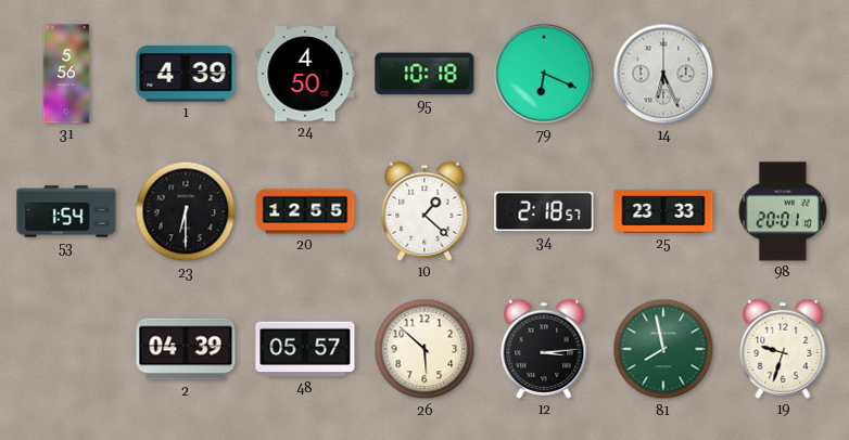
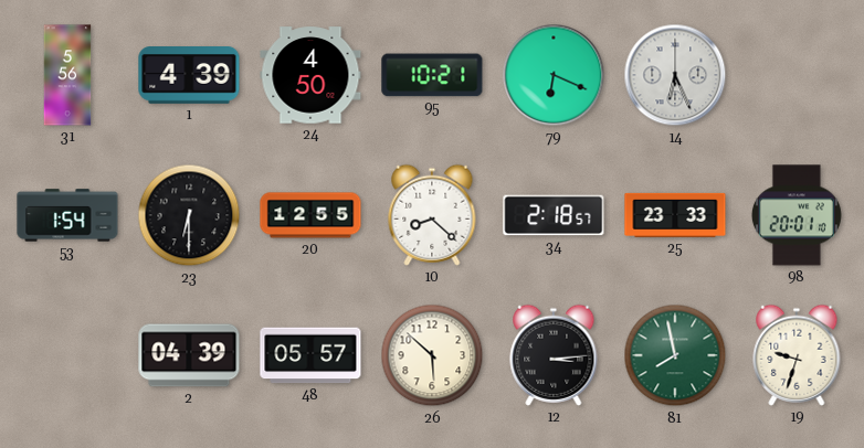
95: 10:18 -> 10:21 (432, 75)
10: 1:22 -> 8:22 (432, 215)
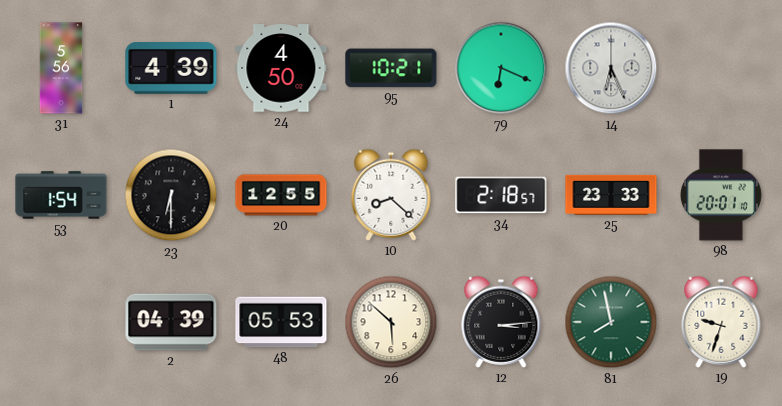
48: 05:57 -> 05:53 (281, 322)
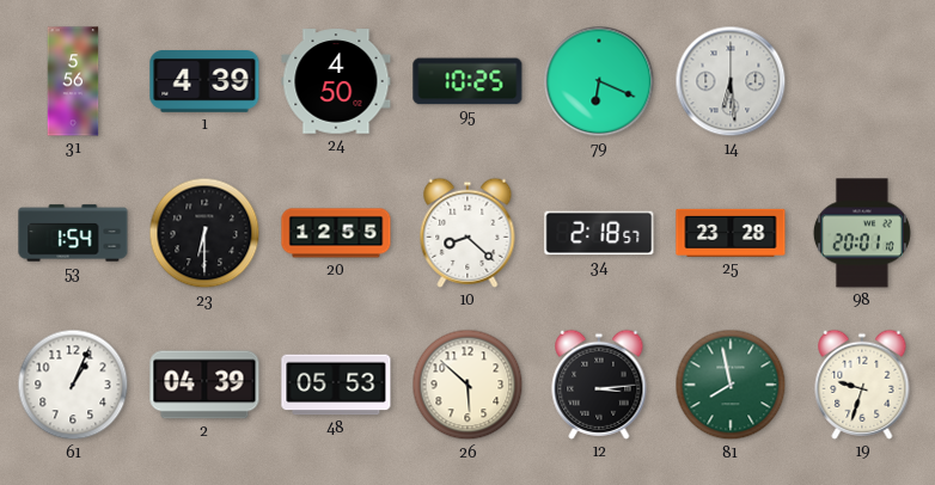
95: 10:21 -> 10:25 (467, 81)
14: 6:26 -> 6:29 (731, 81)
25: 23:33 -> 23:28 (731, 233)
61: none -> 1:04 (73, 385)
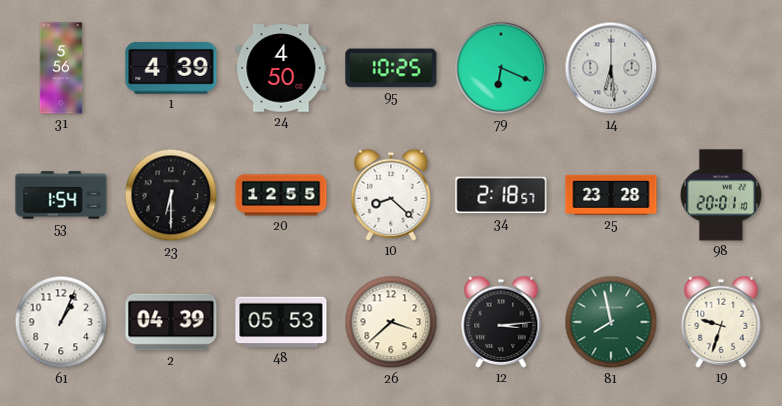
26: 5:52 -> 3:38 (391, 322)
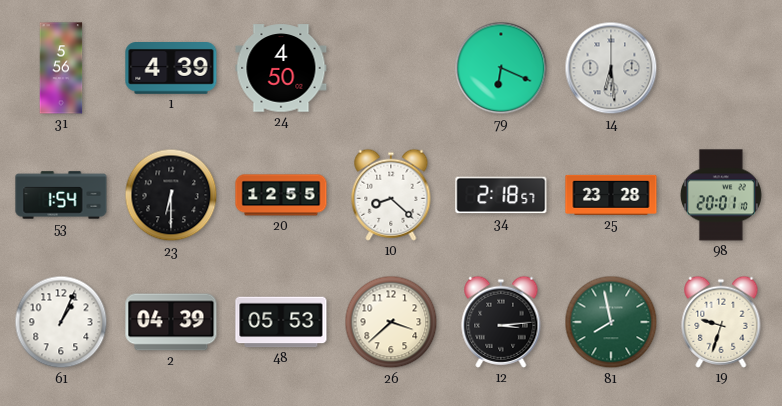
95: 10:25 -> none (391, 68)
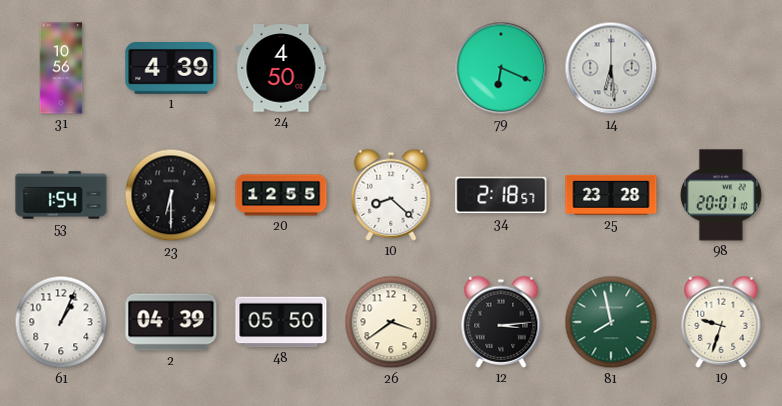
31: 5:56 -> 10:56 (61, 68)
48: 05:53 -> 05:50 (281, 322)
26: 3:38 -> 3:39 (391, 322)
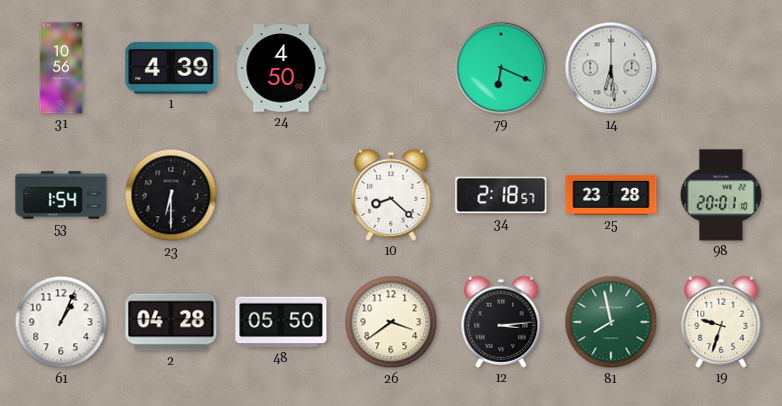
20: 12:55 -> none (281, 195)
2: 04:39 -> 04:28 (171, 322)
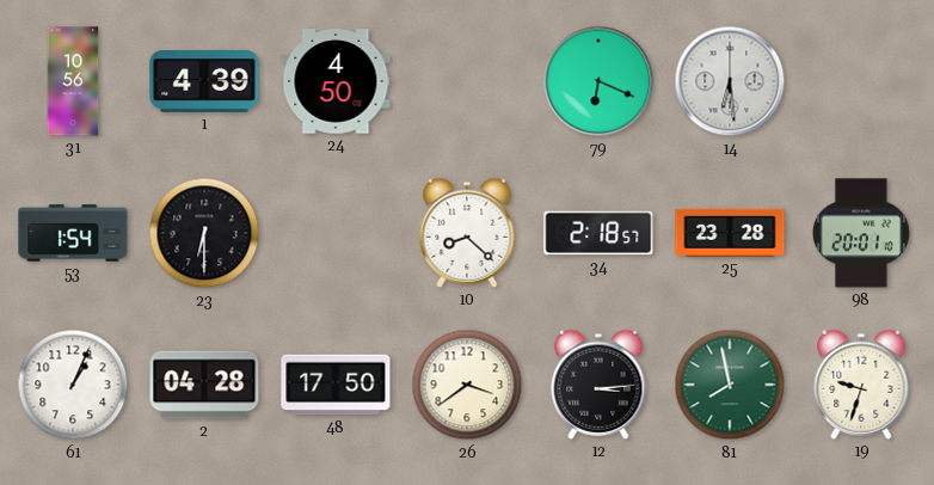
48: 05:50 -> 17:50 (336, 385)
